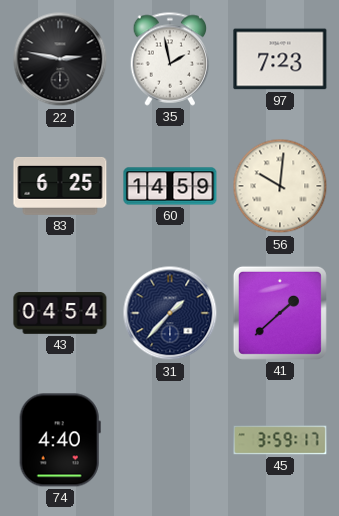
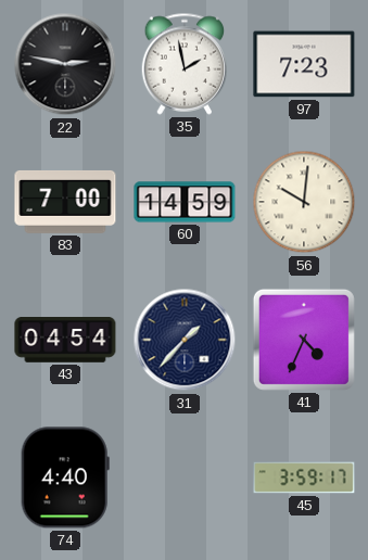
83: 6:25 -> 7:00 (65, 202)
41: 1:38 -> 4:34 (304, 340)
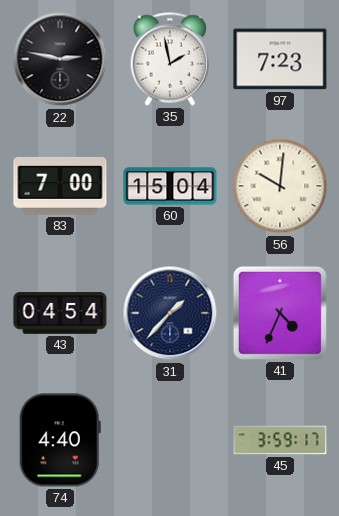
60: 14:59 -> 15:04 (170, 186)
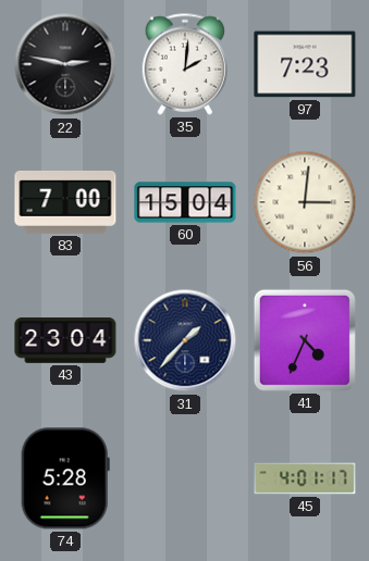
35: 1:58 -> 2:01 (185, 64)
56: 10:01 -> 3:01 (305, 202)
43: 04:54 -> 23:04 (65, 341)
74: 4:40 -> 5:28 (65, 478)
45: 3:59 -> 4:01 (305, 478)
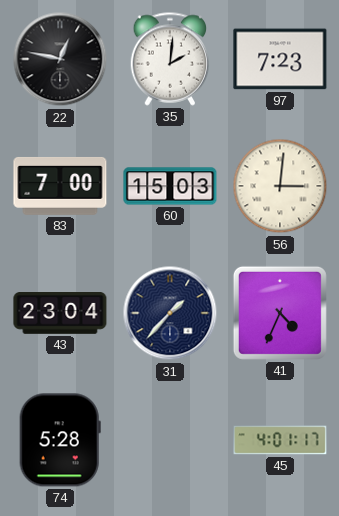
22: 2:47 -> 12:47 (60, 59)
60: 15:04 -> 15:03 (170, 186)
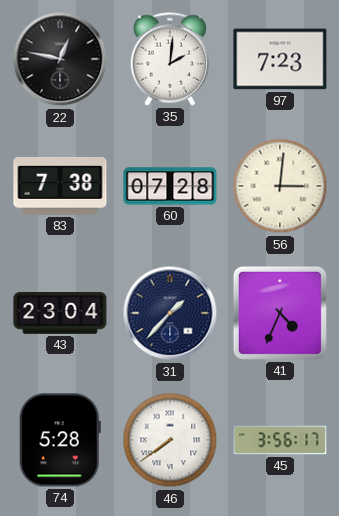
83: 7:00 -> 7:38 (60, 186)
60: 15:03 -> 07:28 (170, 186)
46: none -> 7:39 (170, 440)
45: 4:01 -> 3:56 (280, 440)
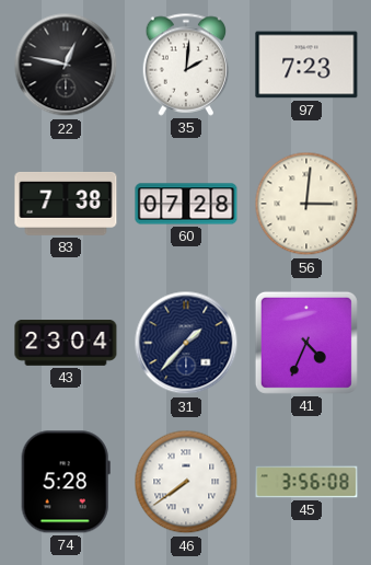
45: 3:56:17 -> 3:56:08 (306, 482)
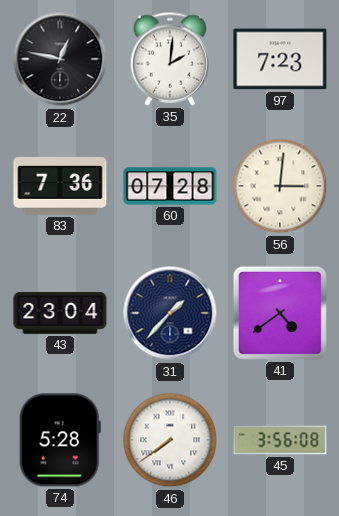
83: 7:38 -> 7:36 (60, 186)
41: 4:34 -> 4:39 (280, 313)
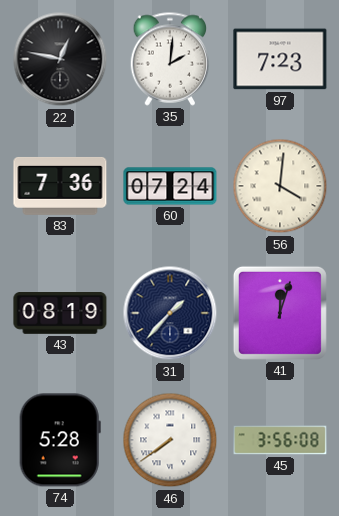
60: 07:28 -> 07:24 (170, 186)
56: 3:01 -> 4:01 (280, 186)
43: 23:04 -> 08:19 (60, 314)
41: 4:39 -> 12:03 (280, 313)
